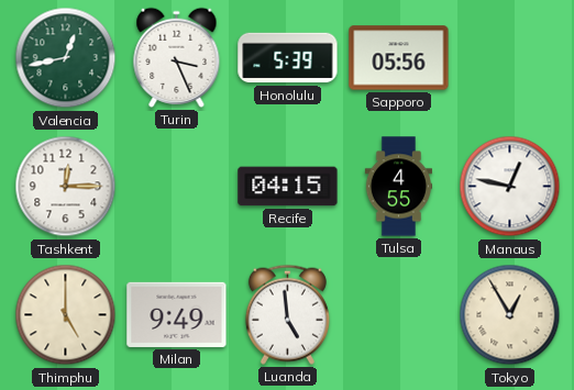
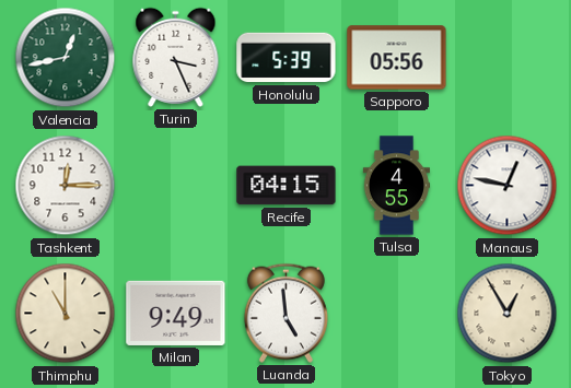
Thimphu: 5:00 -> 11:00 (66, 314)
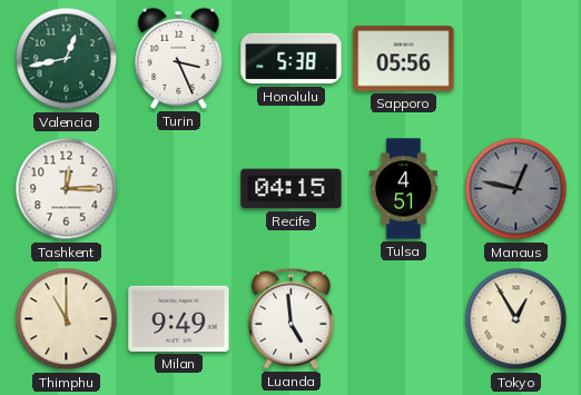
Honolulu: 5:39 -> 5:38 (292, 59)
Tulsa: 4:55 -> 4:51 (403, 189)
Manaus dial: white -> grey (516, 189)
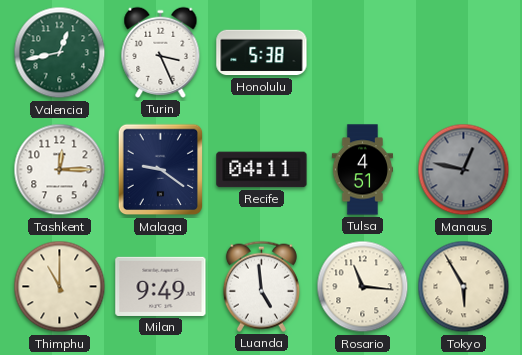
Sapporo: 05:56 -> none (404, 59)
Malaga: none -> 9:21 (161, 170)
Recife: 04:15 -> 04:11 (262, 170)
Rosario: none -> 11:16 (363, 287)
Tokyo: 12:55 -> 5:55 (464, 287)
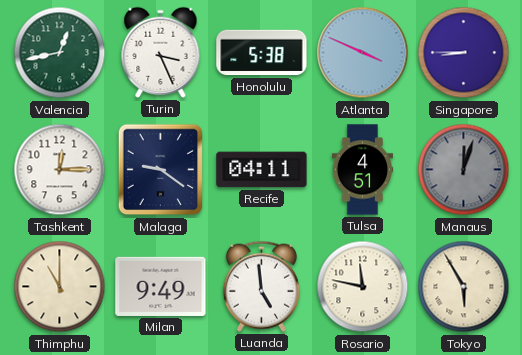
Atlanta: none -> 3:49 (363, 53)
Singapore: none -> 8:45 (464, 53)
Manaus: 12:47 -> 12:03 (464, 170)
Rosario: 11:16 -> 11:47 (363, 287)
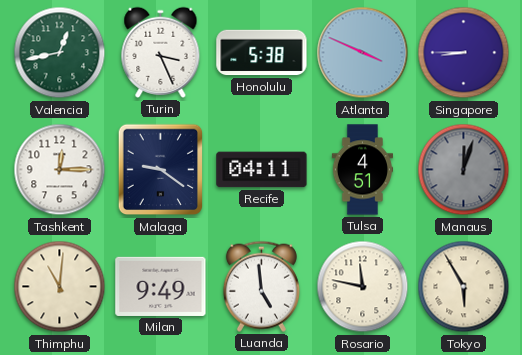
Thimphu: 11:00 -> 11:01 (60, 287)
